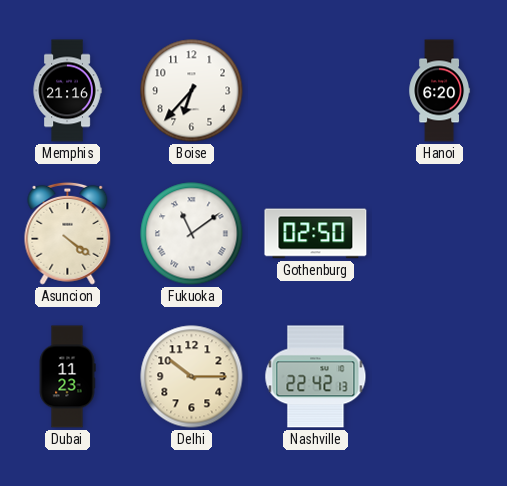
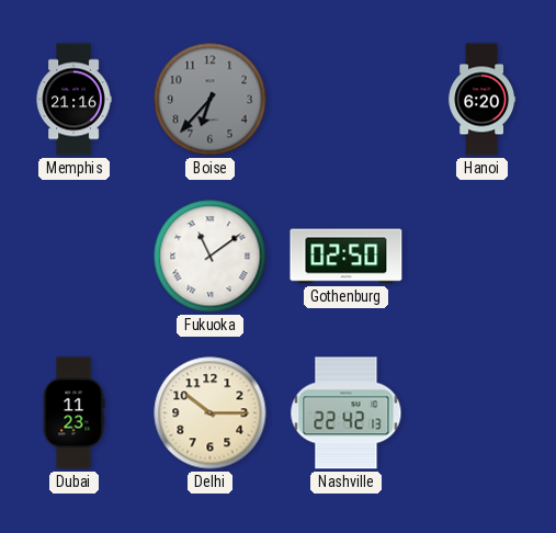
Boise dial: white -> grey (211, 100)
Asuncion: 4:21 -> none (68, 233)
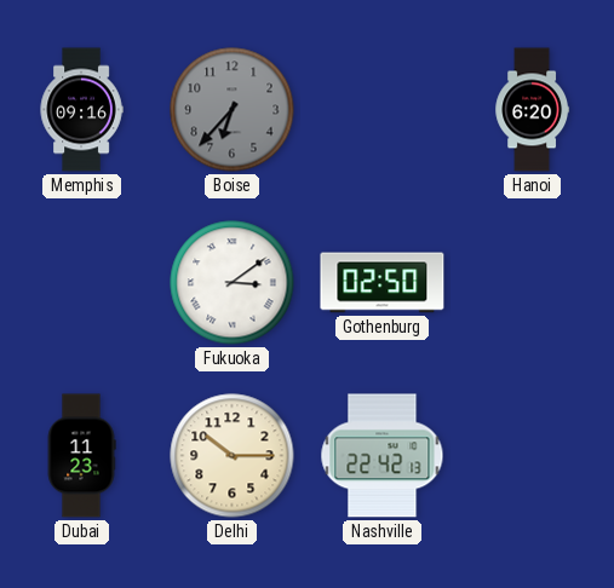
Memphis: 21:16 -> 09:16 (81, 110)
Fukuoka: 11:09 -> 3:09 (233, 283)
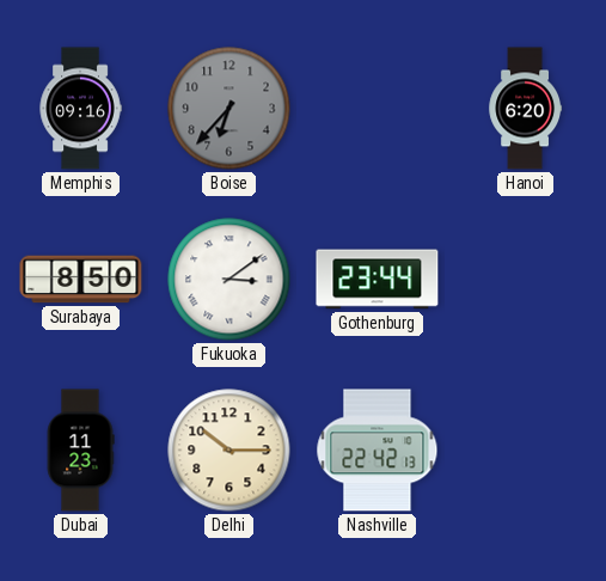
Surabaya: none -> 8:50 (81, 280)
Gothenburg: 02:50 -> 23:44 (378, 280)
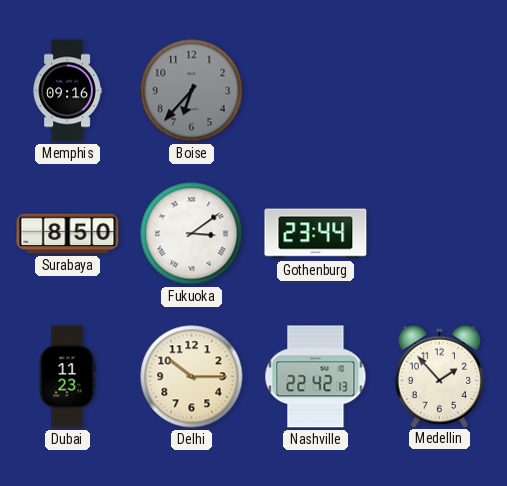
Hanoi: 6:20 -> none (526, 109)
Medellin: none -> 1:53 (439, 376)
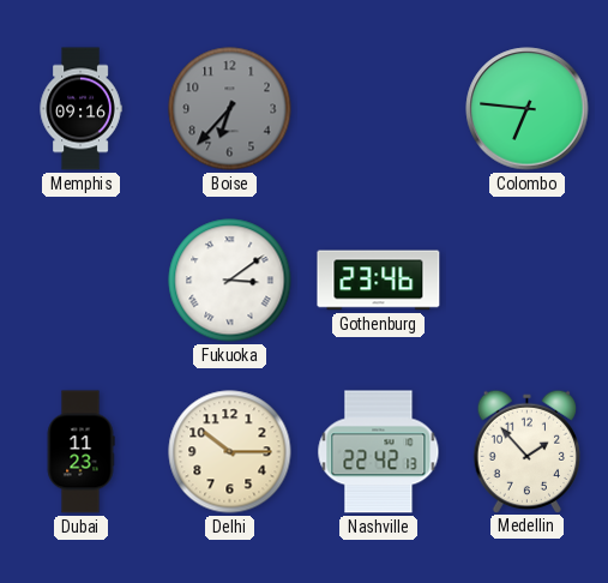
Colombo: none -> 6:46 (528, 109)
Surabaya: 8:50 -> none (68, 234)
Gothenburg: 23:44 -> 23:46 (379, 281)
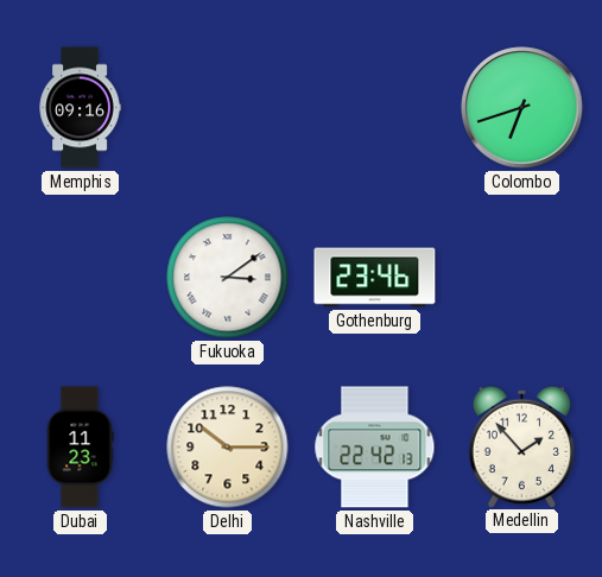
Boise: 6:37 -> none (230, 109)
Colombo: 6:46 -> 6:42 (522, 108)
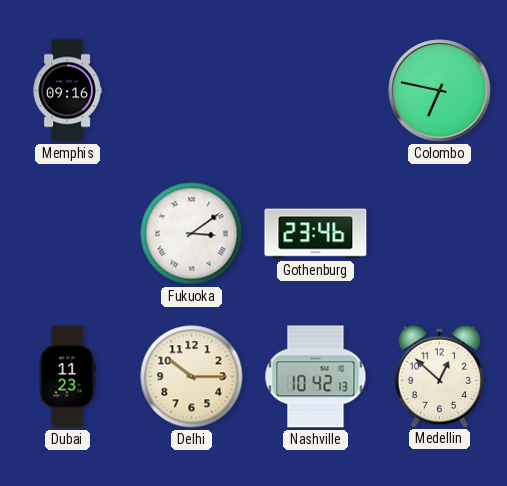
Colombo: 6:42 -> 6:47 (440, 91)
Nashville: 22:42 -> 10:42 (316, 377)
Medellin: 1:53 -> 12:52 (439, 376)
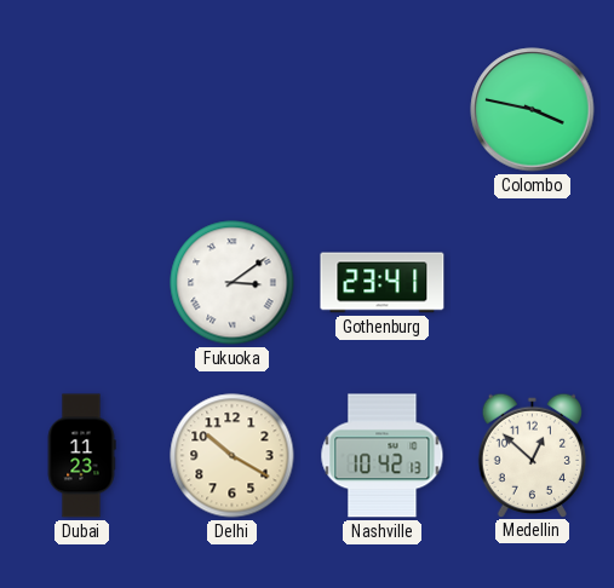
Memphis: 09:16 -> none (67, 91)
Colombo: 6:47 -> 3:47 (533, 110)
Gothenburg: 23:46 -> 23:41 (383, 283)
Delhi: 10:15 -> 10:20 (233, 456)
